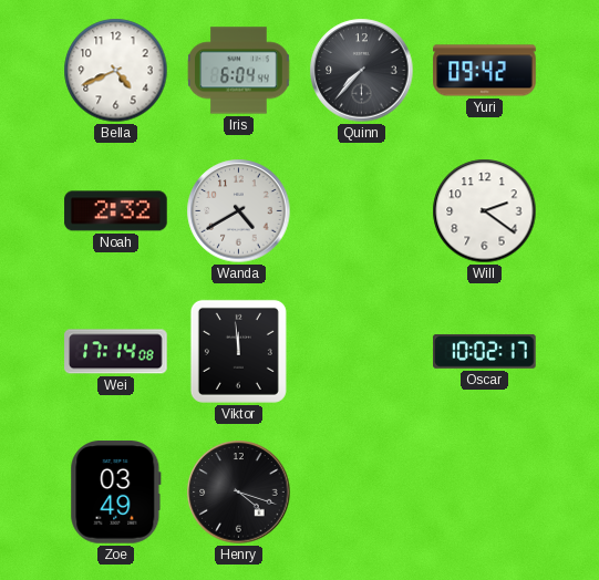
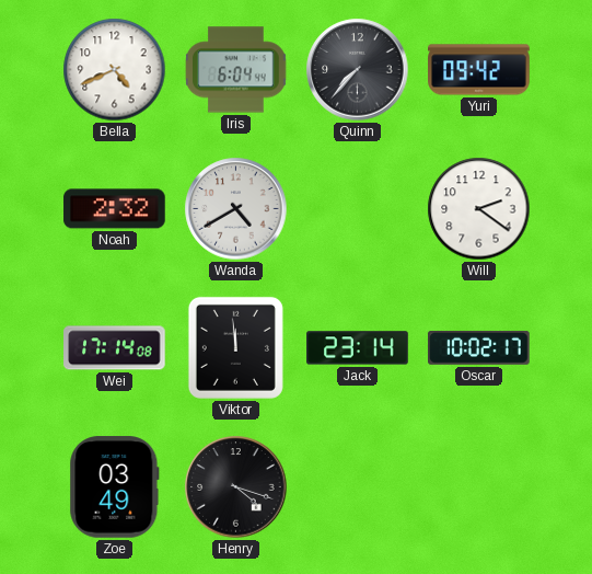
Jack: none -> 23:14 (358, 348)
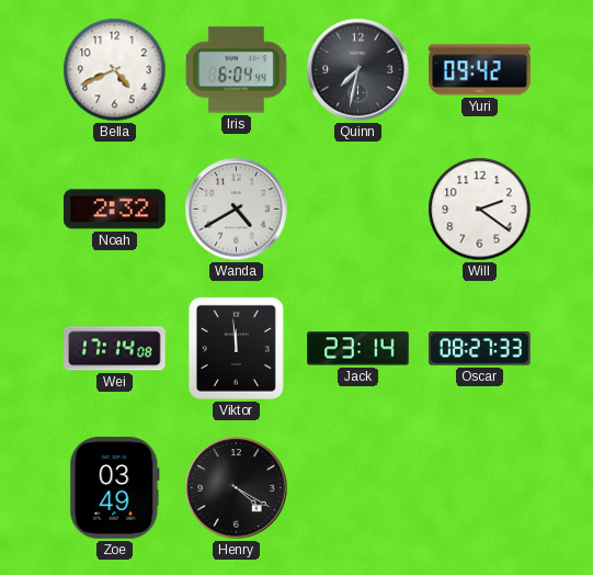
Quinn: 7:37 -> 7:32 (358, 70)
Oscar: 10:02 -> 08:27 (480, 348)
Henry: 4:18 -> 4:20 (237, 488)
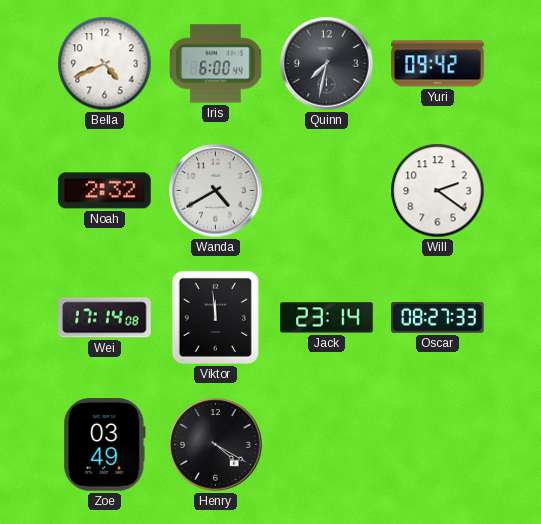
Iris: 6:04 -> 6:00 (216, 64)
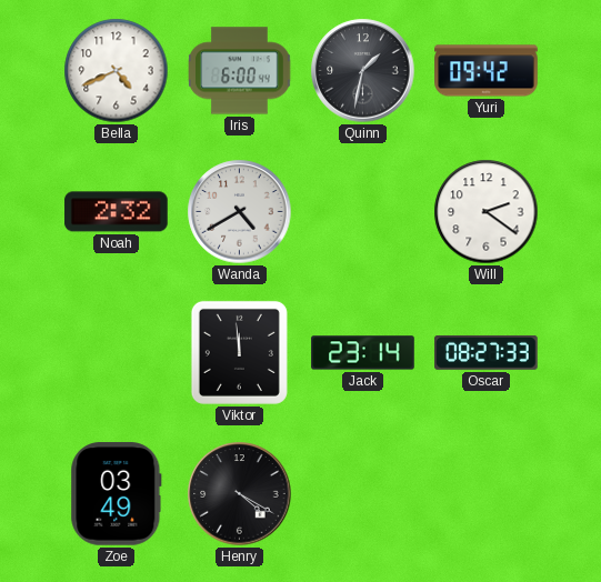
Quinn: 7:32 -> 1:32 (363, 71)
Wei: 17:14 -> none (105, 318)
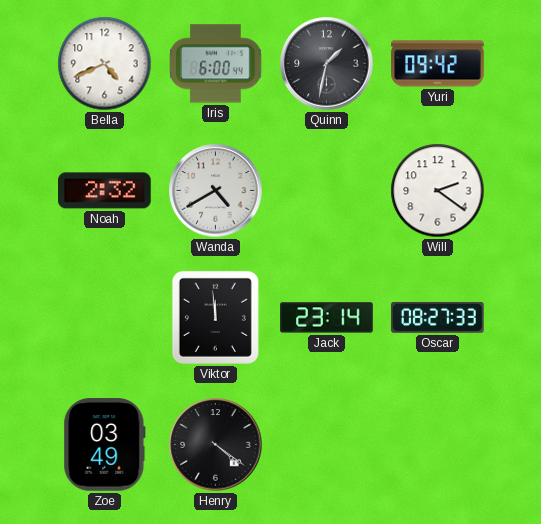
Henry: 4:20 -> 4:21 (216, 445)
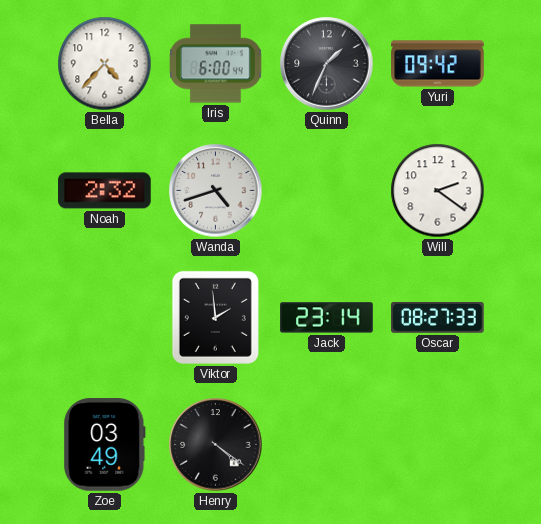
Bella: 4:41 -> 4:37 (105, 64)
Quinn: 1:32 -> 1:34 (327, 64)
Wanda: 4:40 -> 4:42 (216, 191)
Viktor: 11:59 -> 1:59 (215, 317)
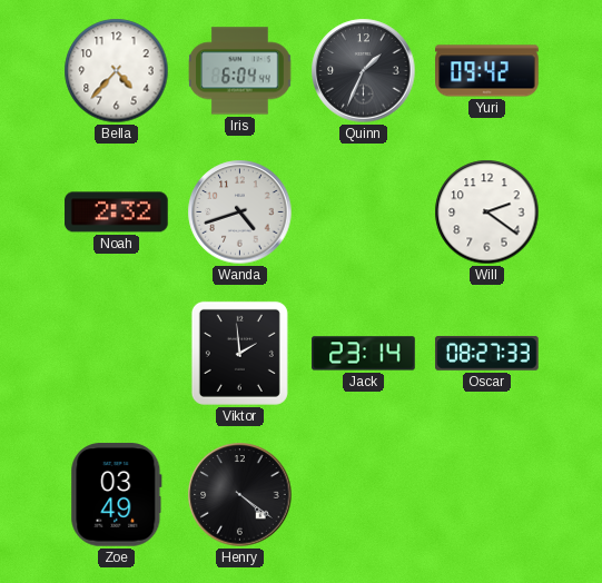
Iris: 6:00 -> 6:04 (240, 71)
